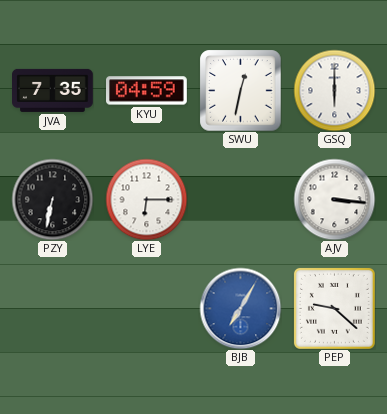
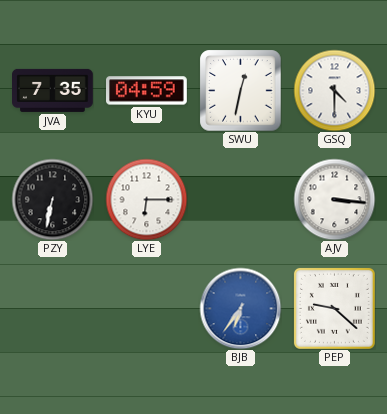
GSQ: 6:00 -> 4:30 (334, 90)
BJB: 7:05 -> 6:36 (240, 308)
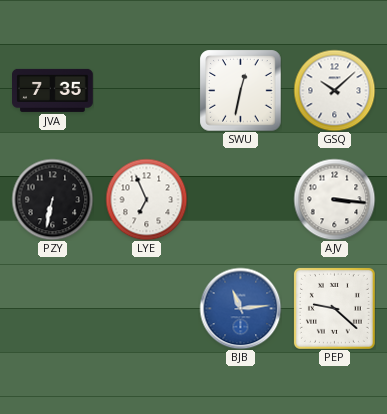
KYU: 04:59 -> none (147, 91)
GSQ: 4:30 -> 10:08 (334, 90)
LYE: 6:15 -> 6:56 (146, 199)
BJB: 6:36 -> 11:14 (240, 308)
